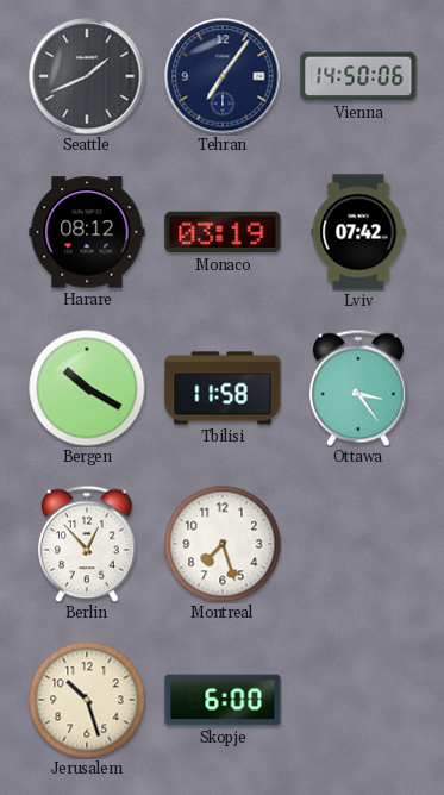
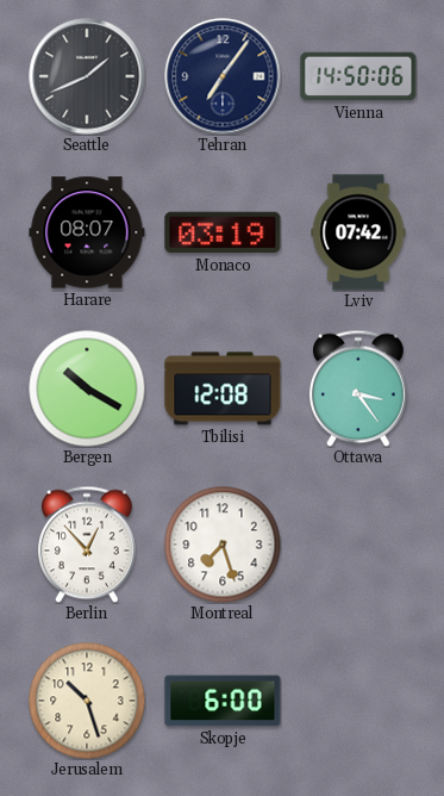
Harare: 08:12 -> 08:07 (87, 232)
Tbilisi: 11:58 -> 12:08 (223, 388)
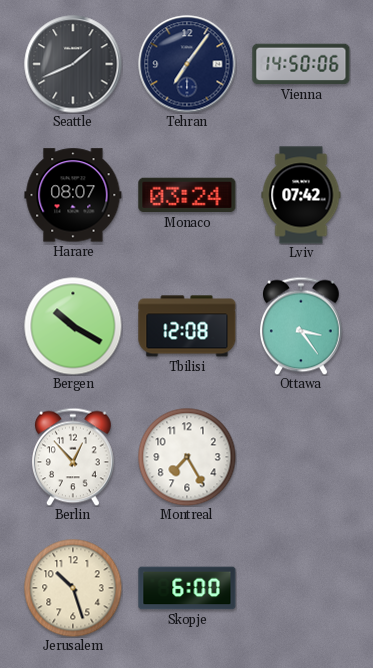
Monaco: 03:19 -> 03:24 (187, 195)
Montreal: 7:27 -> 7:25 (187, 457)
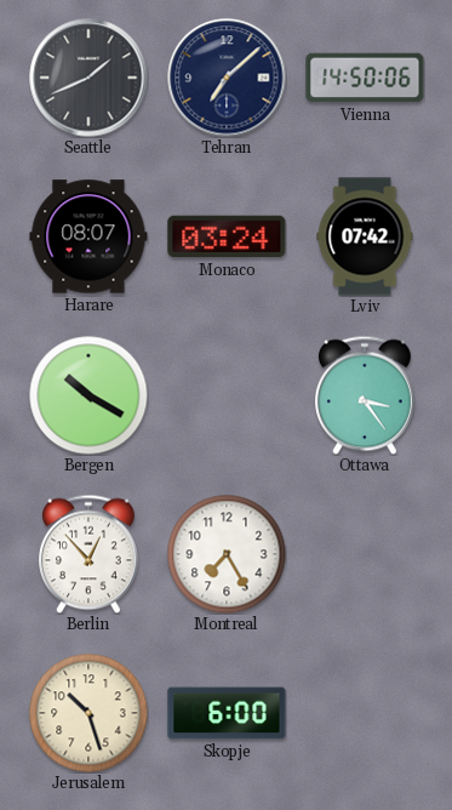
Tehran: 7:06 -> 7:08 (227, 78)
Tbilisi: 12:08 -> none (187, 326)
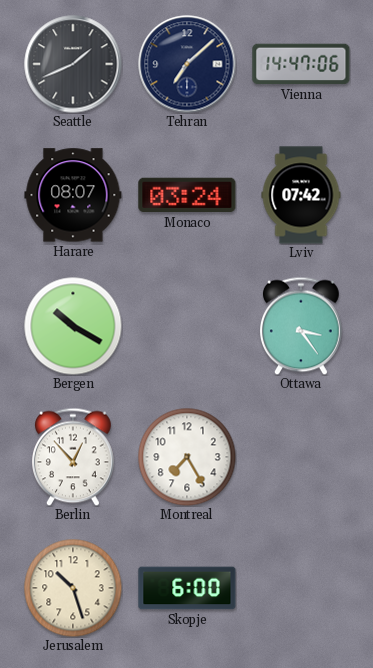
Vienna: 14:50 -> 14:47 (301, 64)
